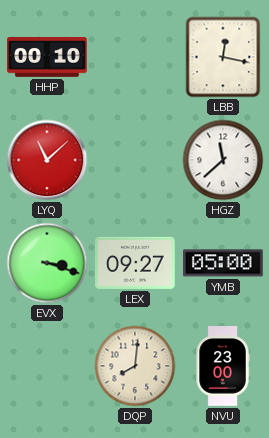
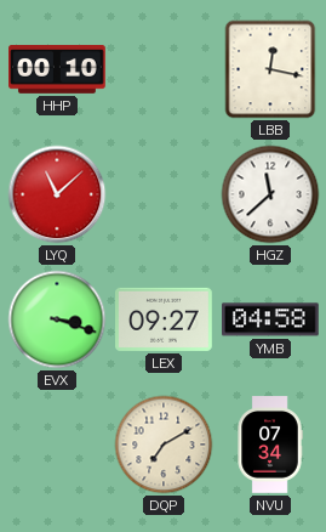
YMB: 05:00 -> 04:58 (271, 319)
DQP: 8:01 -> 7:10 (164, 445)
NVU: 23:00 -> 07:34 (270, 445)
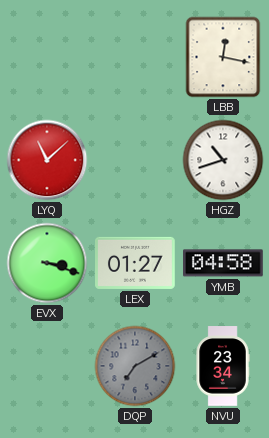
HHP: 00:10 -> none (57, 69)
HGZ: 11:38 -> 10:42 (223, 160)
LEX: 09:27 -> 01:27 (135, 263)
DQP dial: cream -> grey (135, 366)
NVU: 07:34 -> 23:34 (223, 366)
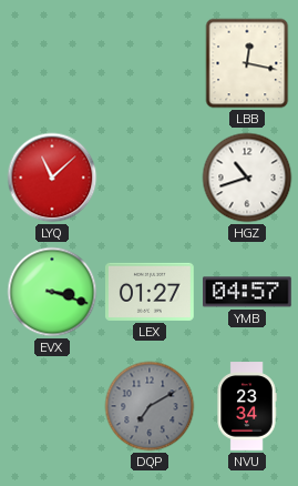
YMB: 04:58 -> 04:57 (248, 292)
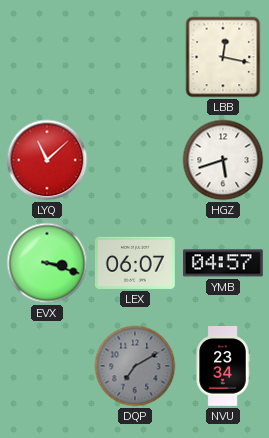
HGZ: 10:42 -> 5:42 (223, 160)
LEX: 01:27 -> 06:07 (135, 263)
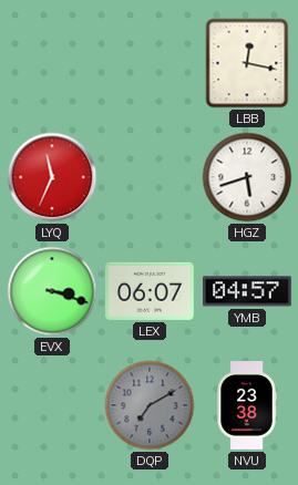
LYQ: 11:08 -> 11:34 (52, 177)
NVU: 23:34 -> 23:38 (247, 405)
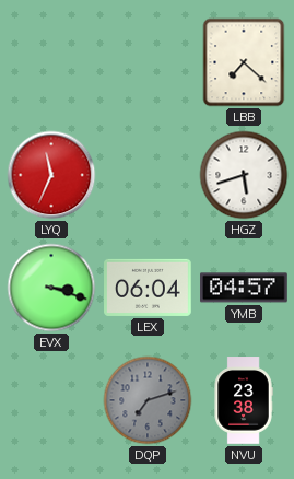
LBB: 12:17 -> 7:22 (244, 62)
LEX: 06:07 -> 06:04 (148, 288)
DQP: 7:10 -> 7:12 (148, 400)
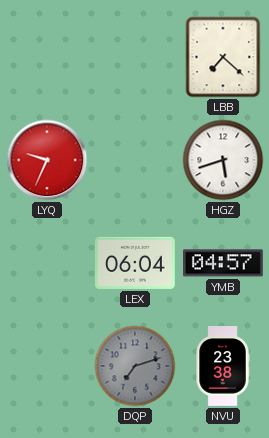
LYQ: 11:34 -> 9:34 (47, 160)
EVX: 3:18 -> none (51, 288)
